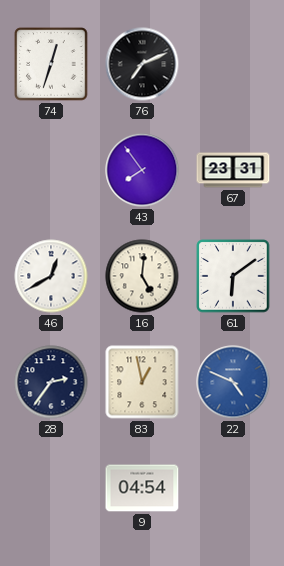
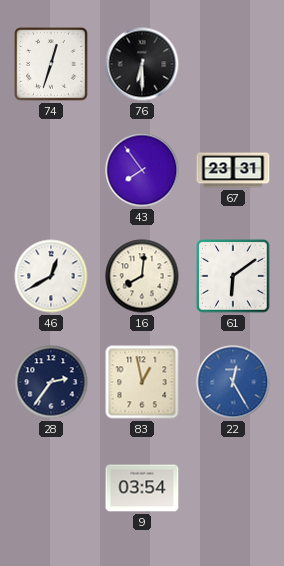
76: 7:11 -> 6:30 (142, 64)
16: 5:01 -> 8:01 (142, 276)
22: 4:49 -> 12:25 (233, 382)
9: 04:54 -> 03:54 (142, 488)
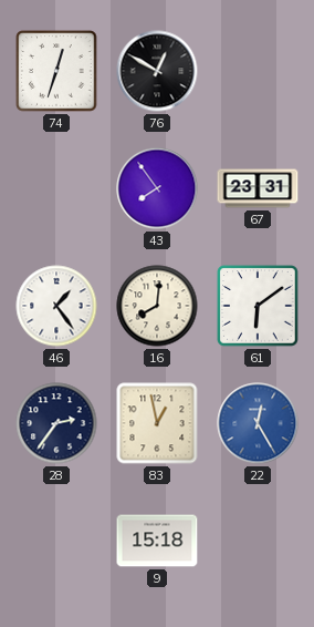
76: 6:30 -> 12:50 (157, 71)
46: 12:40 -> 1:24 (56, 306)
9: 03:54 -> 15:18 (157, 541)
